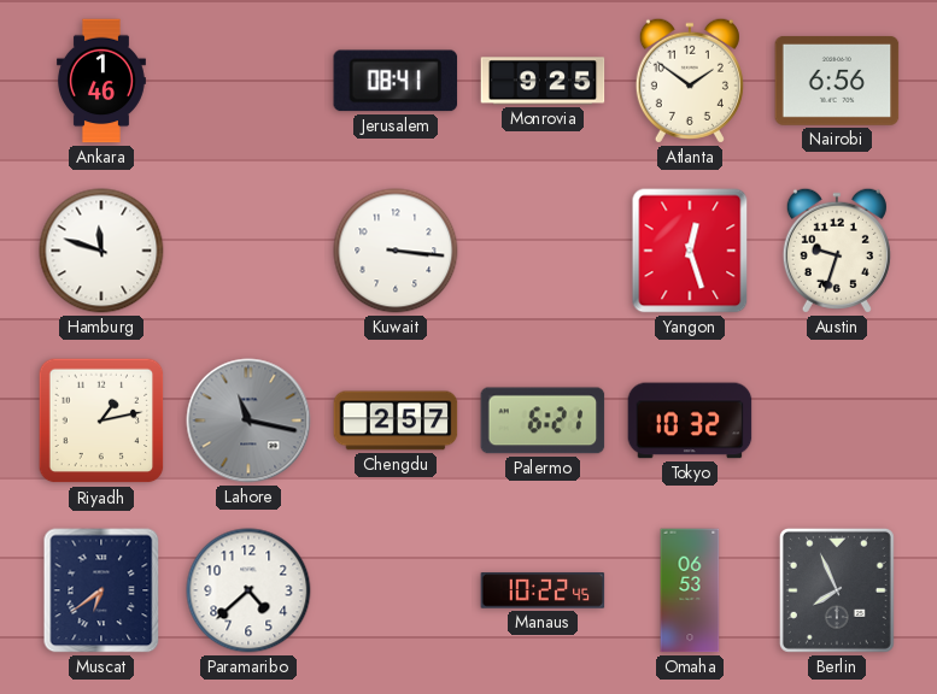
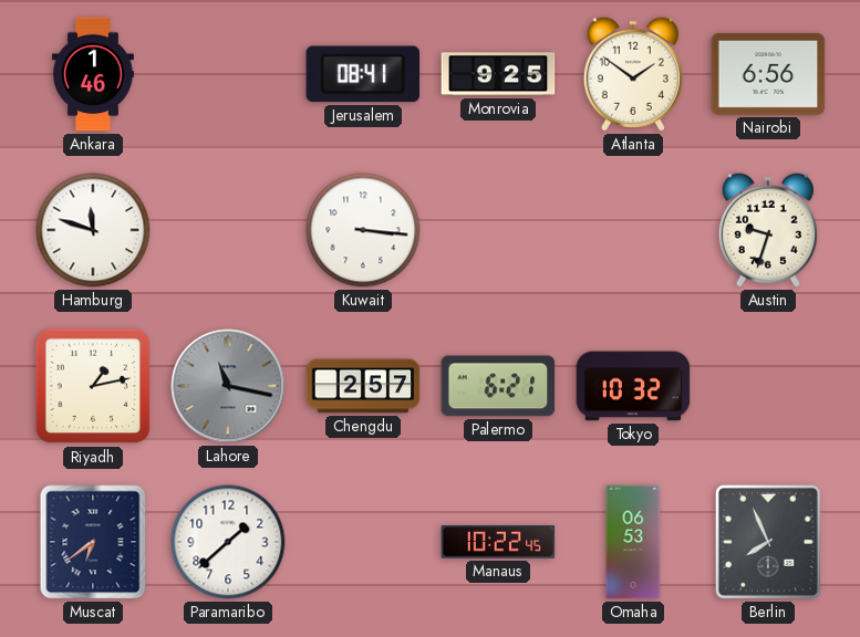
Yangon: 12:27 -> none (690, 251)
Paramaribo: 4:38 -> 1:38 (228, 542)
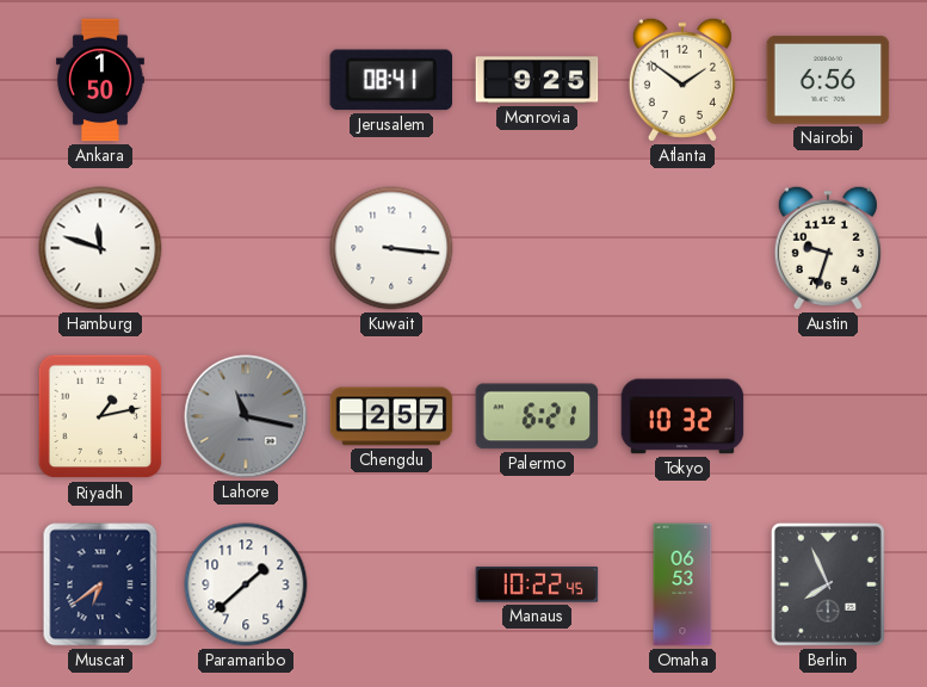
Ankara: 1:46 -> 1:50 (100, 80)
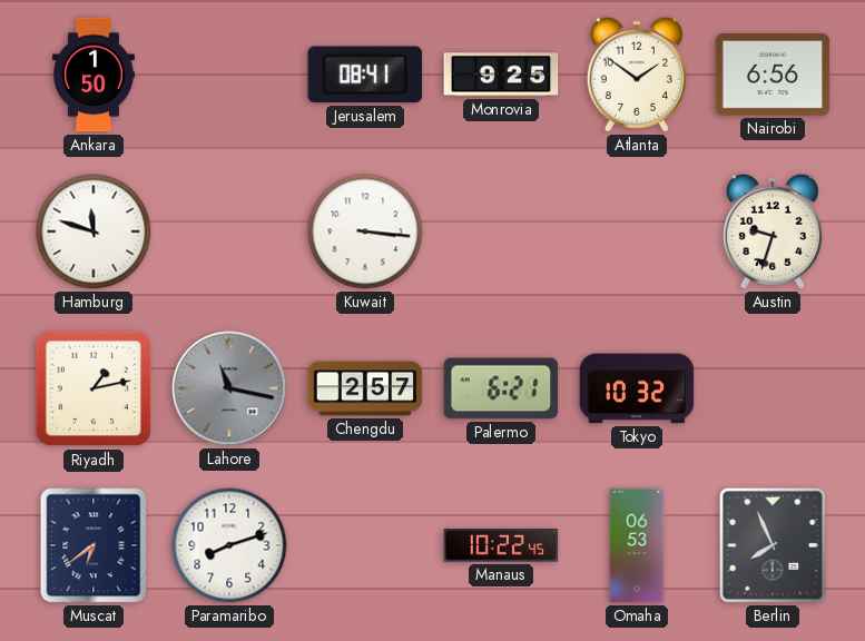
Paramaribo: 1:38 -> 8:12 (229, 545)
